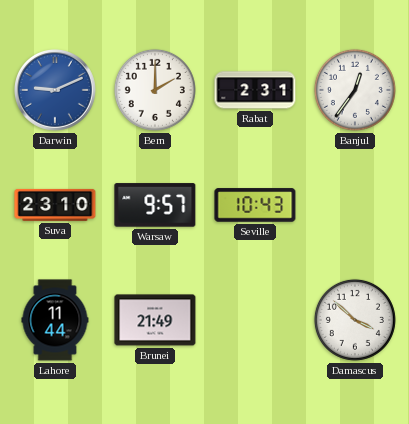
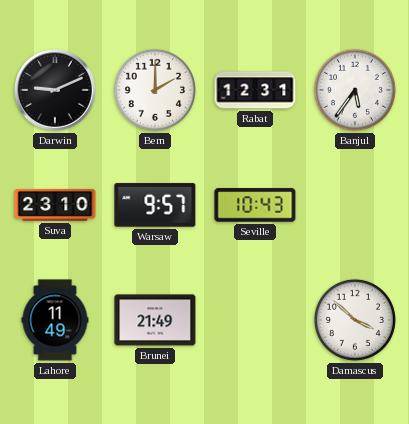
Darwin dial: blue -> black (56, 91)
Rabat: 2:31 -> 12:31 (255, 90)
Banjul: 12:36 -> 5:36 (355, 90)
Lahore: 11:44 -> 11:49 (55, 320)
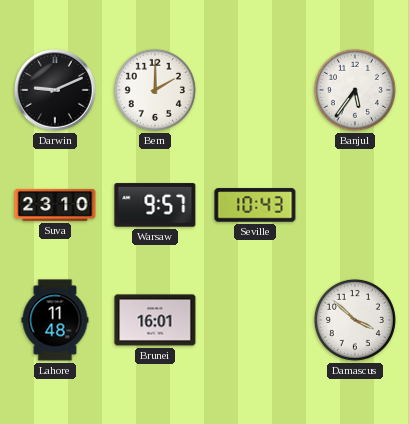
Rabat: 12:31 -> none (255, 90)
Lahore: 11:49 -> 11:48 (55, 320)
Brunei: 21:49 -> 16:01 (155, 320)
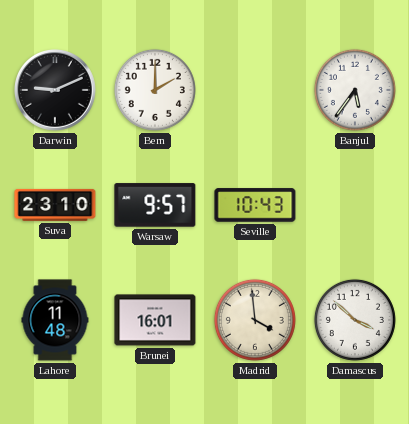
Madrid: none -> 3:59 (255, 320)
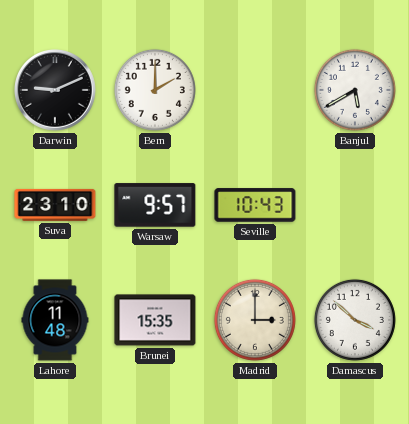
Banjul: 5:36 -> 5:40 (355, 90)
Brunei: 16:01 -> 15:35 (155, 320)
Madrid: 3:59 -> 3:00 (255, 320)
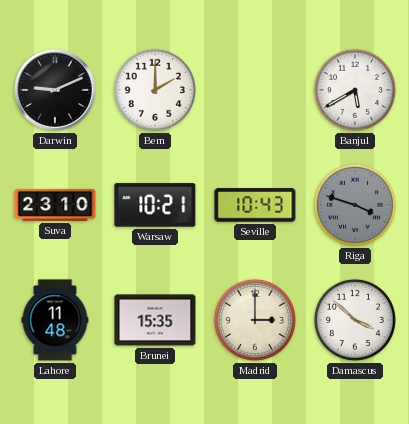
Warsaw: 9:57 -> 10:21 (155, 205)
Riga: none -> 3:48 (355, 205)
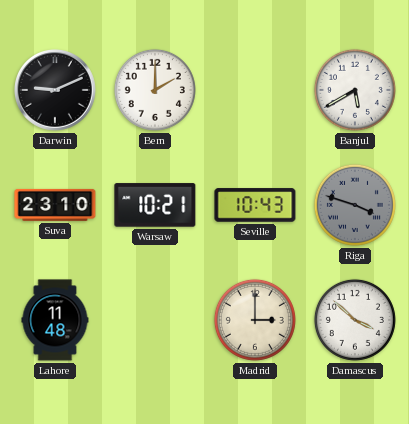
Brunei: 15:35 -> none (155, 320)
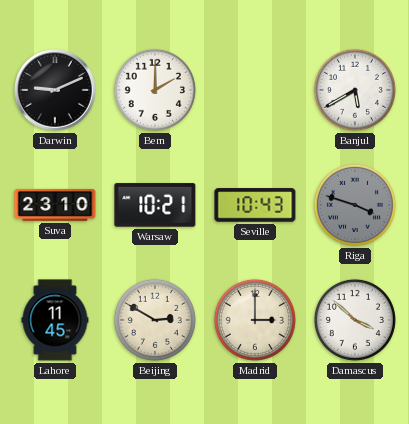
Lahore: 11:48 -> 11:45 (55, 320)
Beijing: none -> 2:50 (155, 320)
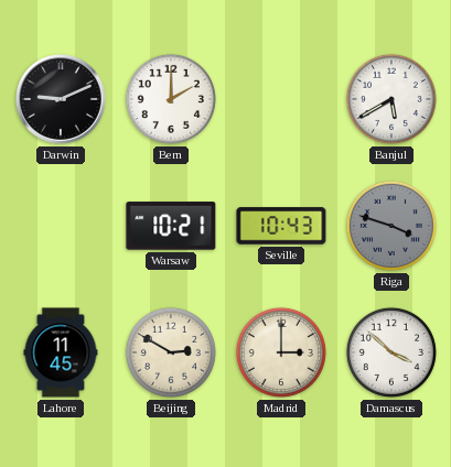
Suva: 23:10 -> none (55, 205)
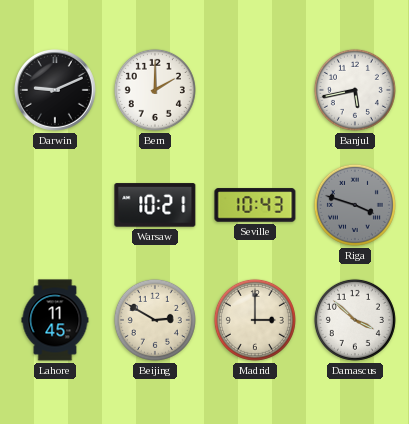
Banjul: 5:40 -> 5:43 (355, 90)
